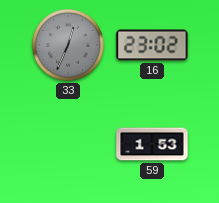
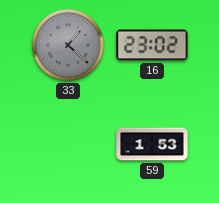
33: 12:34 -> 1:22 (68, 45)
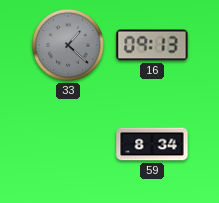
16: 23:02 -> 09:13 (152, 45)
59: 1:53 -> 8:34 (152, 144)
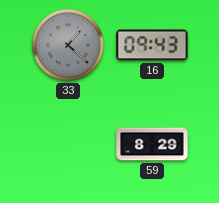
16: 09:13 -> 09:43 (152, 45)
59: 8:34 -> 8:29 (152, 144)
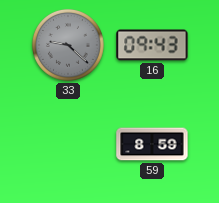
33: 1:22 -> 9:22 (68, 45)
59: 8:29 -> 8:59 (152, 144)
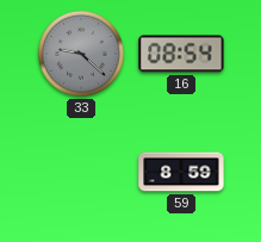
16: 09:43 -> 08:54 (181, 54)
